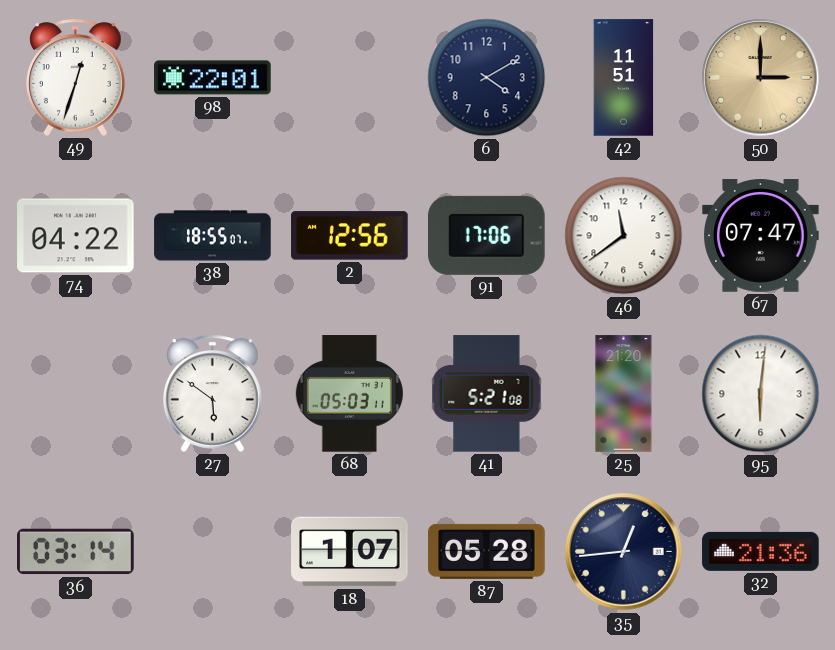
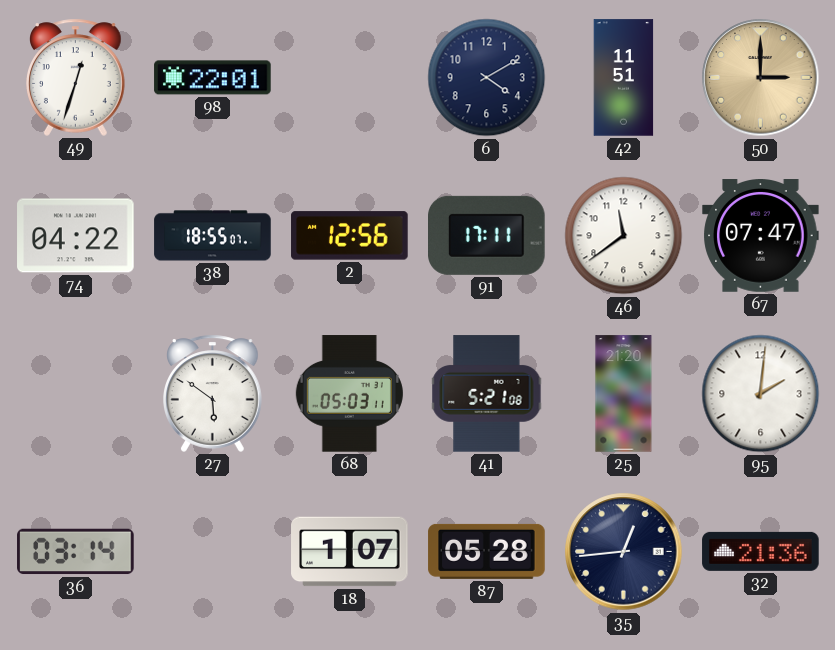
91: 17:06 -> 17:11 (487, 235)
95: 6:01 -> 2:01 (761, 394)
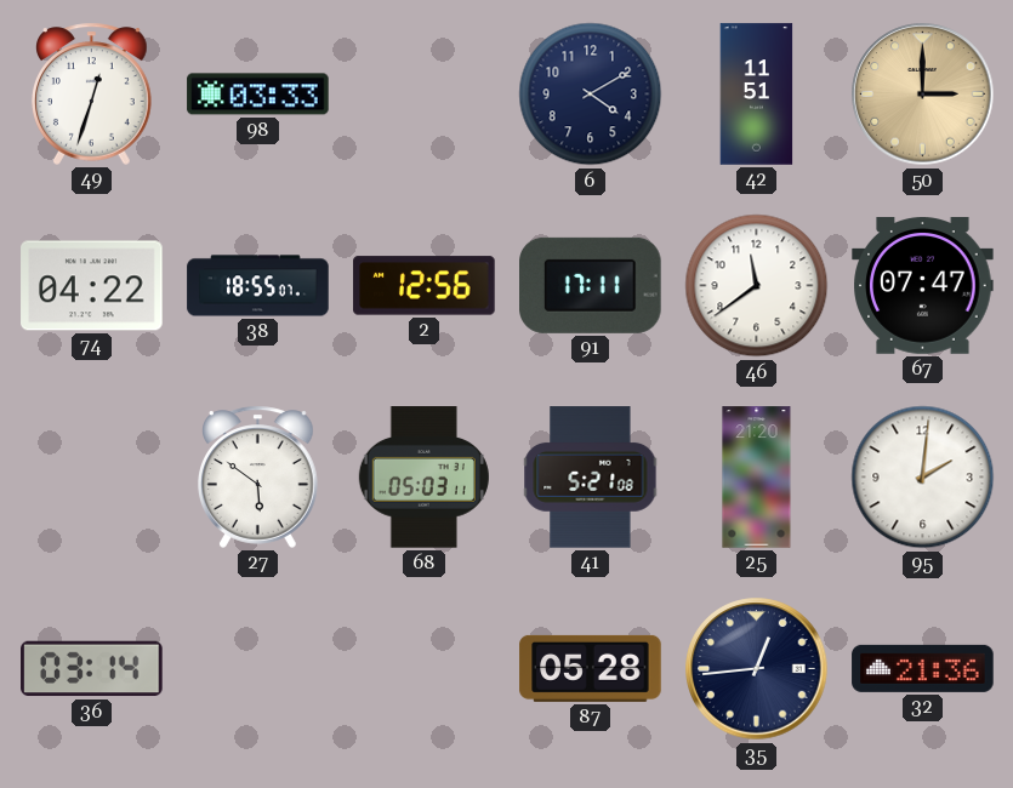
98: 22:01 -> 03:33 (258, 95)
18: 1:07 -> none (350, 552)
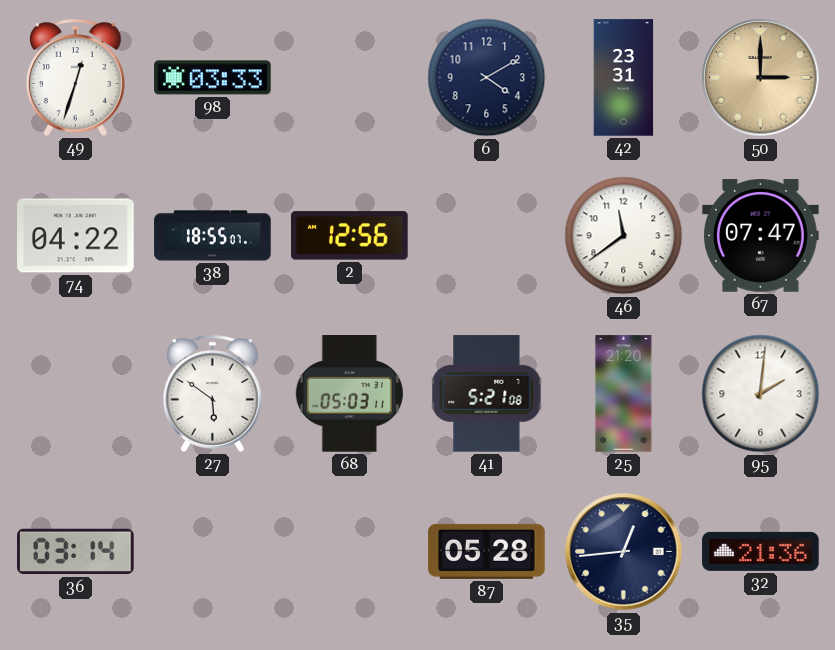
42: 11:51 -> 23:31 (624, 78)
91: 17:11 -> none (591, 285)
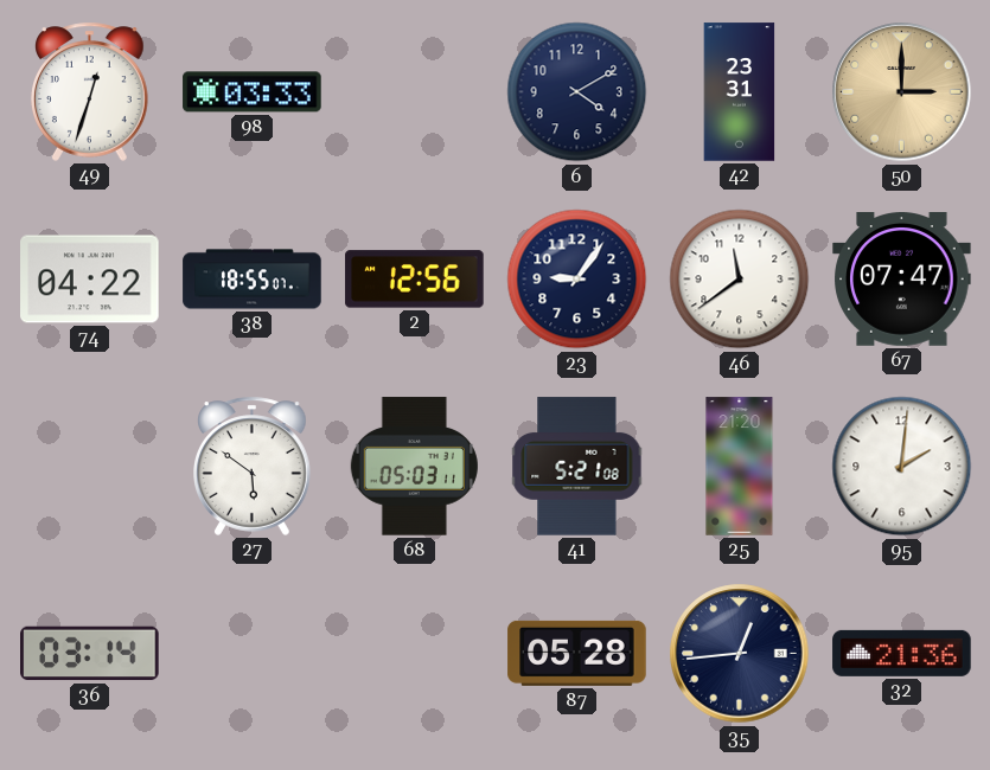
23: none -> 9:06 (577, 280)
